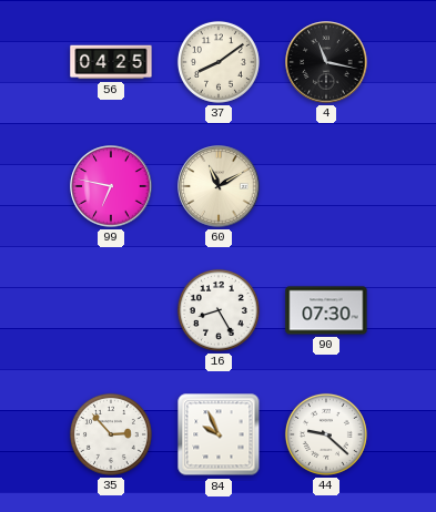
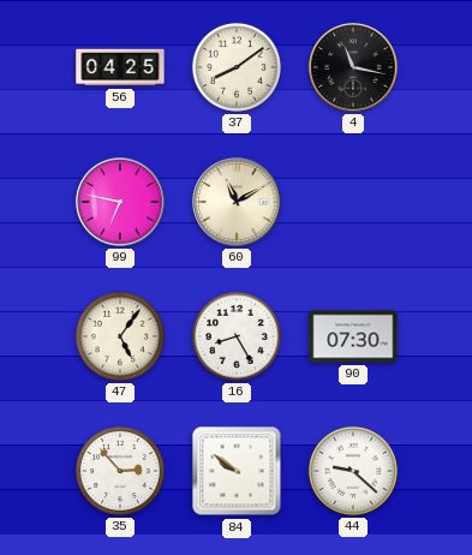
47: none -> 5:06 (120, 336)
84: 9:56 -> 9:51 (237, 471)
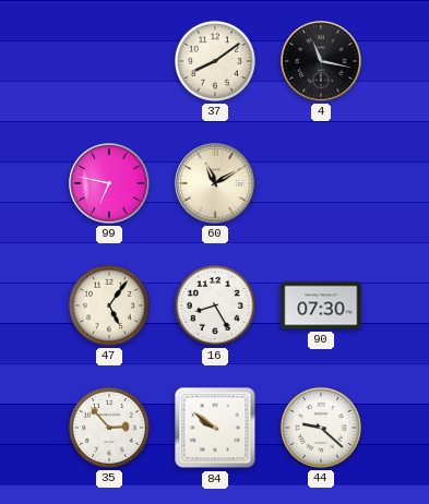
56: 04:25 -> none (120, 67)
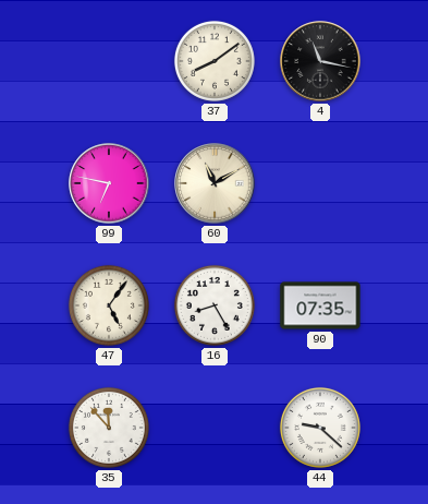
90: 07:30 -> 07:35 (320, 305)
35: 2:53 -> 11:53 (109, 428)
84: 9:51 -> none (215, 428)
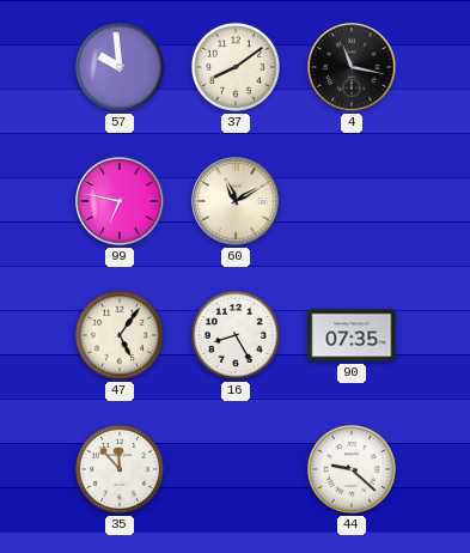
57: none -> 9:59 (120, 67)
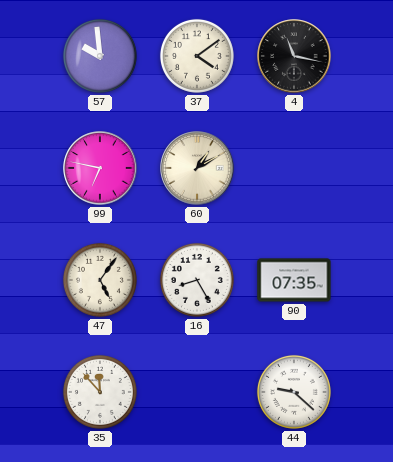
37: 8:09 -> 4:09 (197, 56)
60: 11:10 -> 1:10 (197, 168)
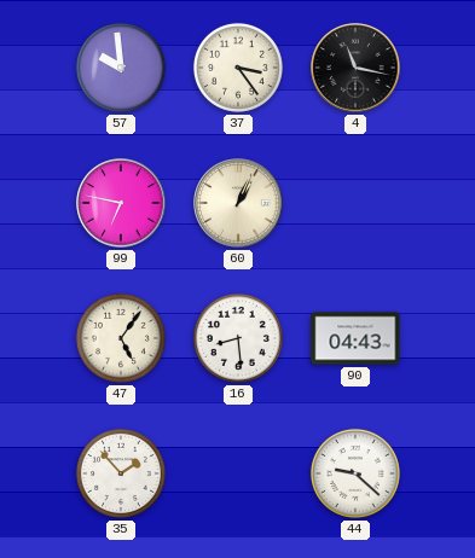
37: 4:09 -> 3:24 (238, 68)
60: 1:10 -> 1:04 (238, 203)
16: 8:25 -> 8:29 (238, 338)
90: 07:35 -> 04:43 (355, 338)
35: 11:53 -> 1:53 (121, 473)
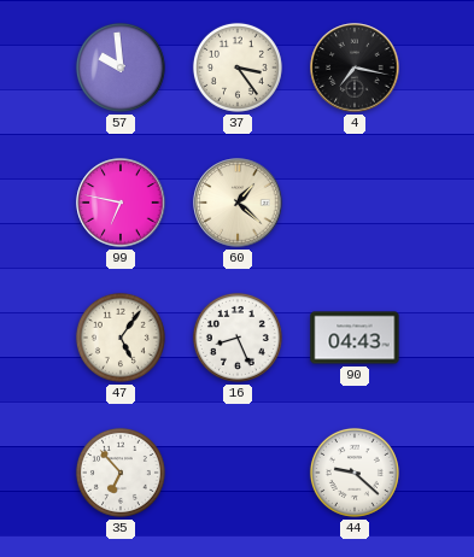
4: 11:17 -> 7:17 (355, 68)
60: 1:04 -> 1:22 (238, 203)
16: 8:29 -> 8:26 (238, 338)
35: 1:53 -> 6:53 (121, 473)
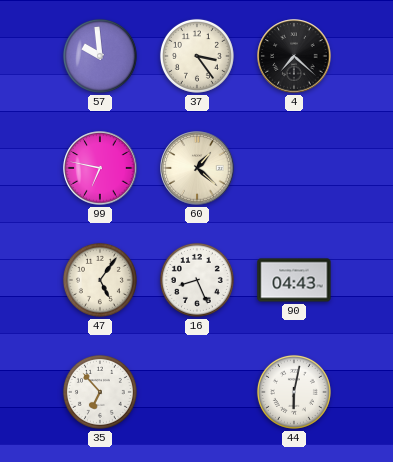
4: 7:17 -> 7:22 (294, 56)
44: 9:22 -> 6:02 (294, 392)
